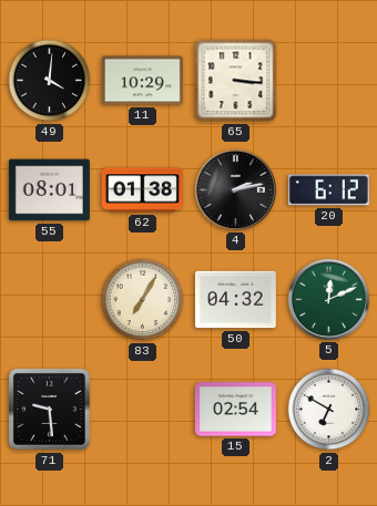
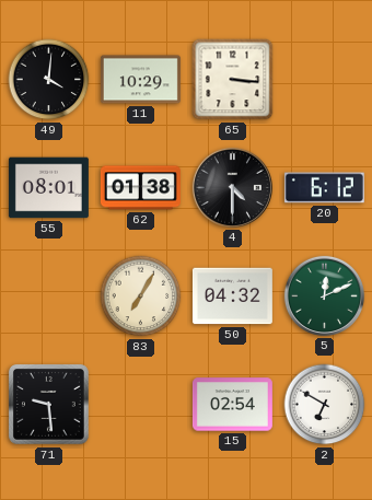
4: 2:13 -> 4:30 (232, 187)
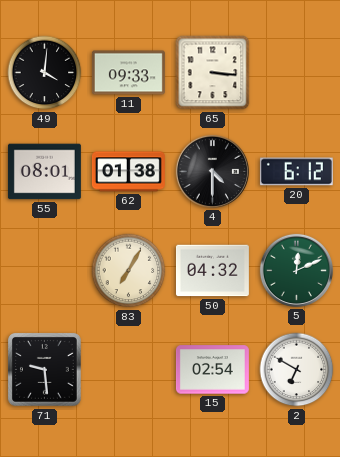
11: 10:29 -> 09:33 (128, 73)
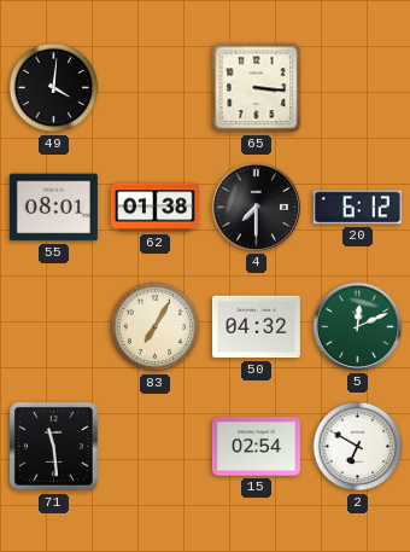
11: 09:33 -> none (128, 73)
4: 4:30 -> 7:30 (256, 207)
71: 9:29 -> 11:29 (54, 447)
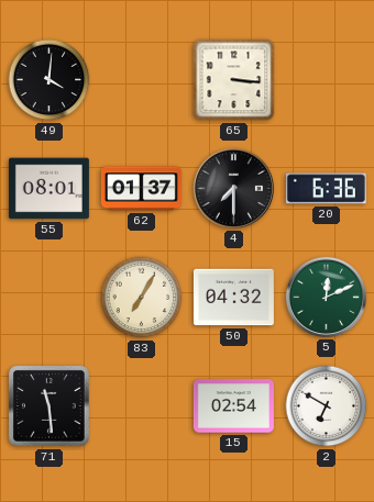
62: 01:38 -> 01:37 (141, 189)
20: 6:12 -> 6:36 (326, 189)
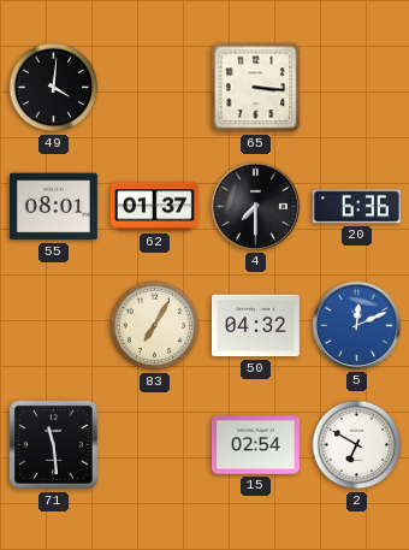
5 dial: green -> blue (356, 325)
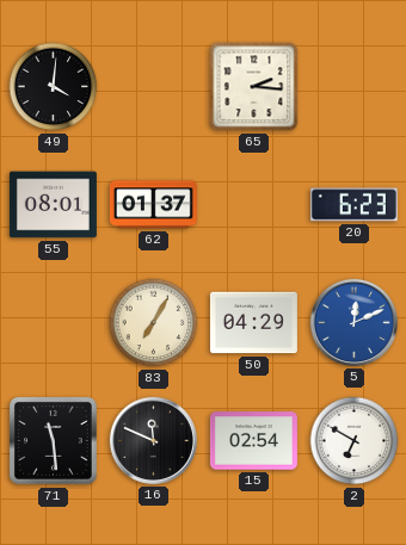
65: 3:16 -> 2:16 (254, 87)
4: 7:30 -> none (255, 206)
20: 6:36 -> 6:23 (353, 205)
50: 04:32 -> 04:29 (253, 323)
16: none -> 11:49 (153, 440)
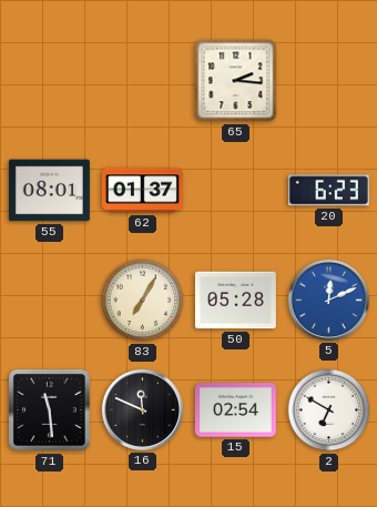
49: 4:01 -> none (54, 87)
50: 04:29 -> 05:28 (235, 301)
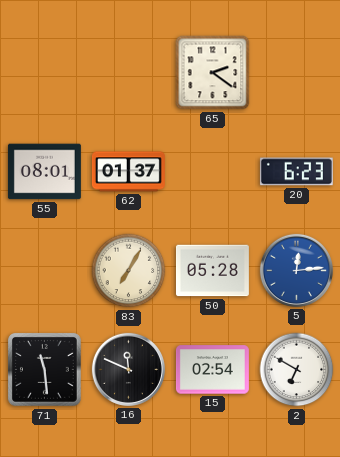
65: 2:16 -> 2:21 (213, 73)
5: 12:11 -> 12:14 (296, 270)
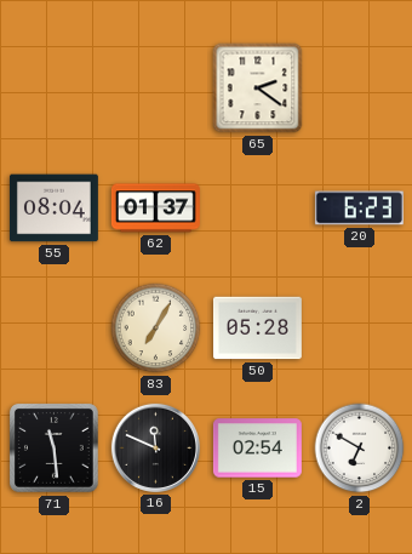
55: 08:01 -> 08:04 (53, 209)
5: 12:14 -> none (296, 270)
